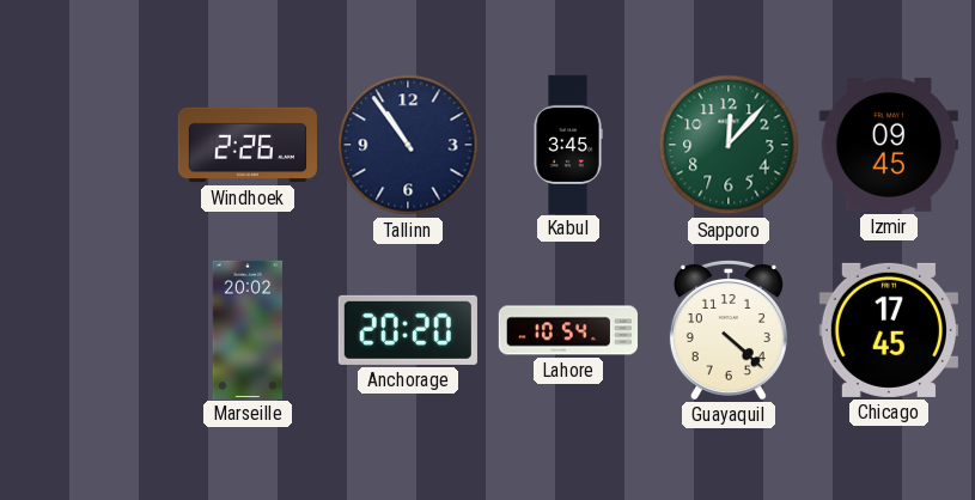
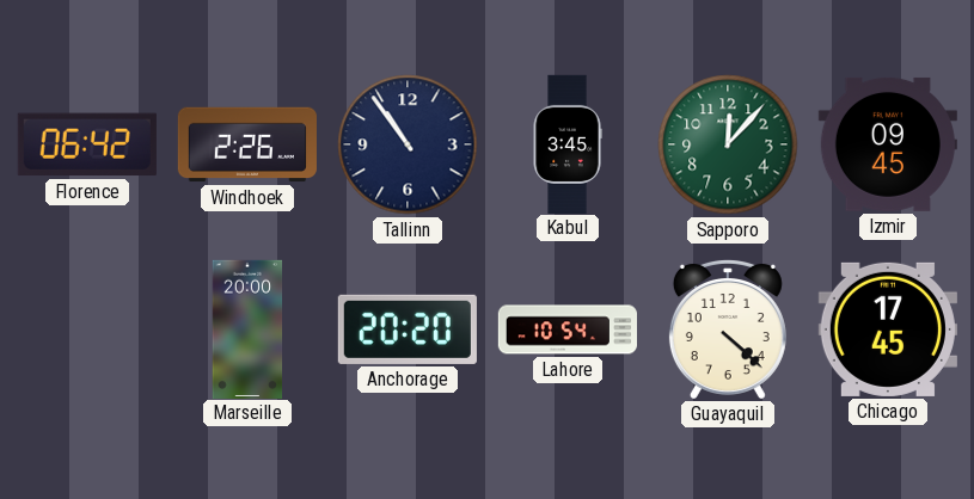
Florence: none -> 06:42 (87, 144)
Marseille: 20:02 -> 20:00 (247, 328)
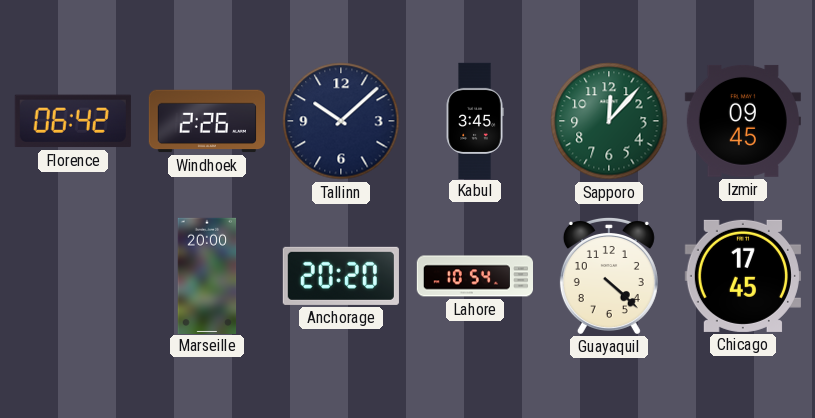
Tallinn: 10:54 -> 10:08 (341, 121)
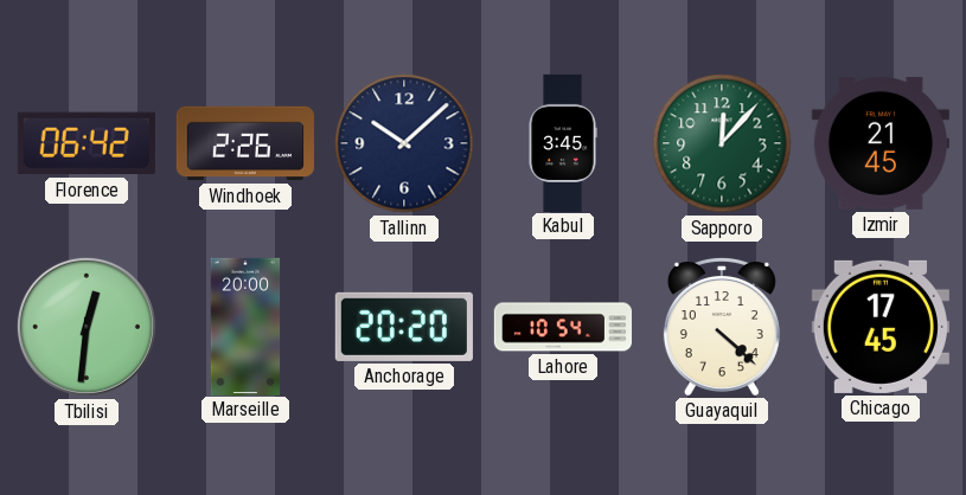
Izmir: 09:45 -> 21:45 (881, 143)
Tbilisi: none -> 12:31 (87, 327)
